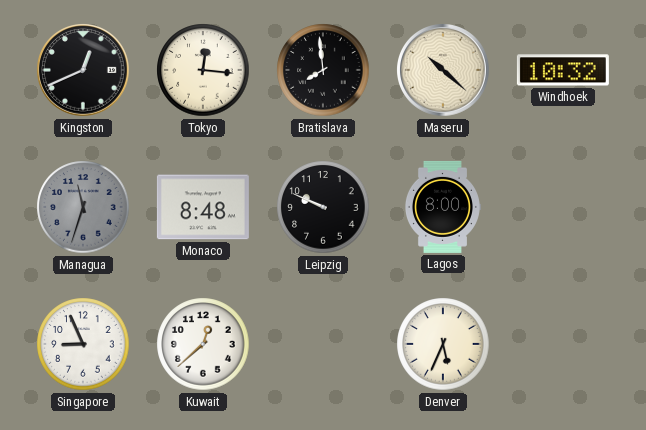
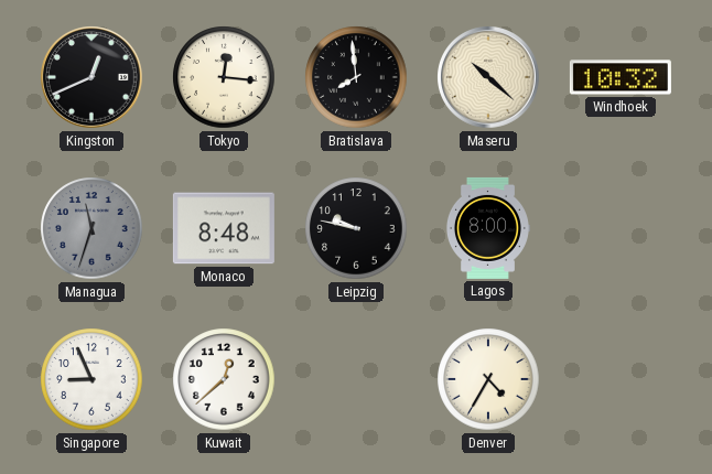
Leipzig: 9:49 -> 9:47 (356, 228)
Denver: 5:34 -> 4:35 (488, 379)
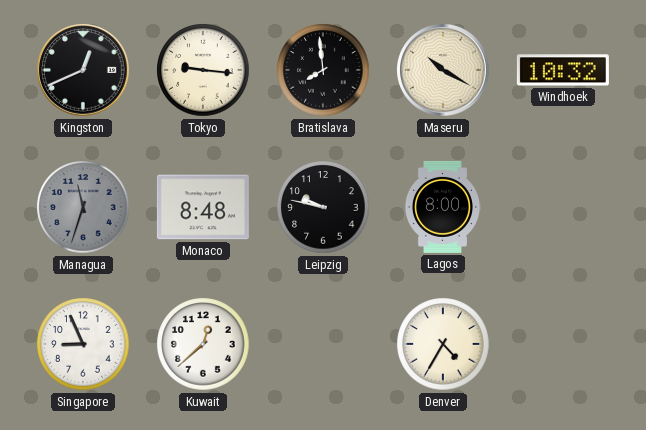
Tokyo: 12:16 -> 9:16 (203, 70)
Maseru: 10:22 -> 10:20 (443, 70)
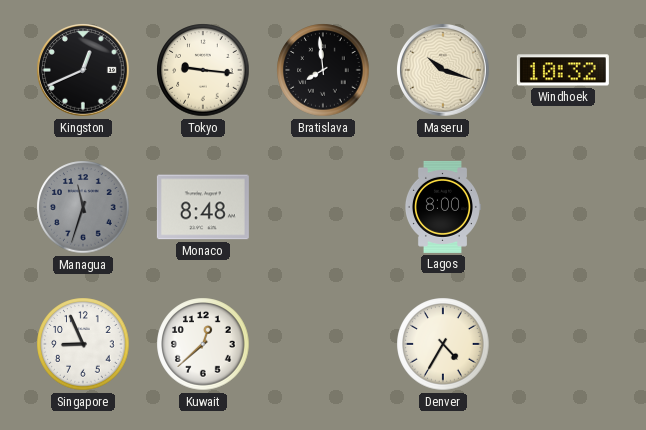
Maseru: 10:20 -> 10:18 (443, 70)
Leipzig: 9:47 -> none (323, 207)
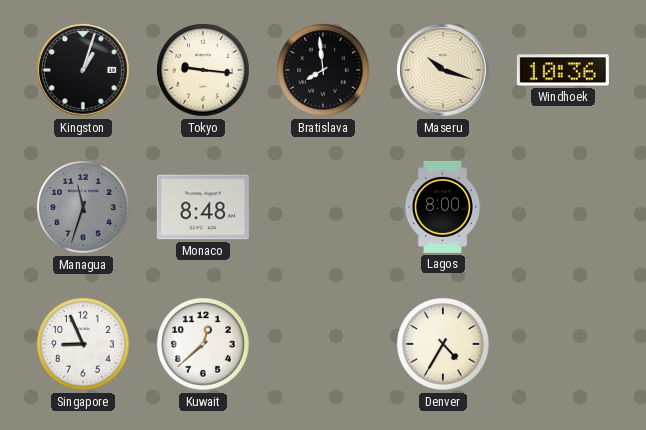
Kingston: 12:41 -> 1:03 (83, 70)
Windhoek: 10:32 -> 10:36 (563, 70)
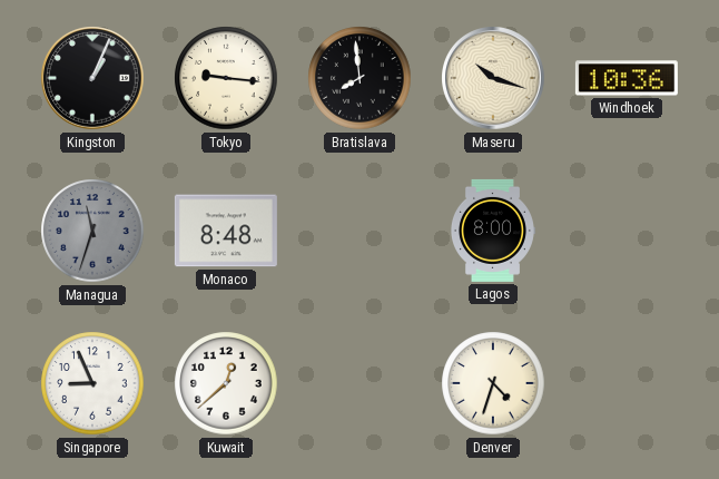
Kingston: 1:03 -> 1:04 (92, 78)
Denver: 4:35 -> 4:33 (493, 383)
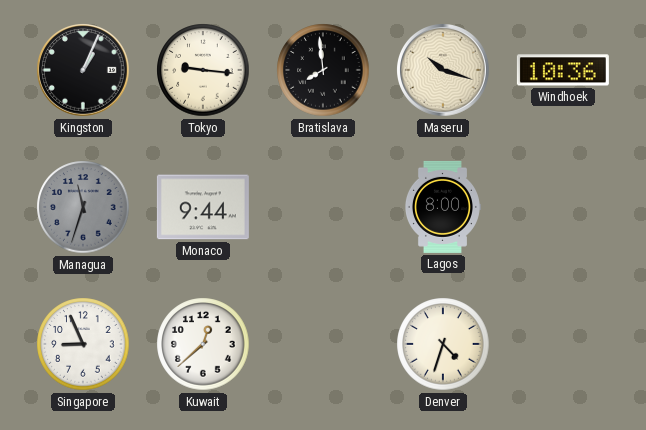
Monaco: 8:48 -> 9:44 (203, 207)
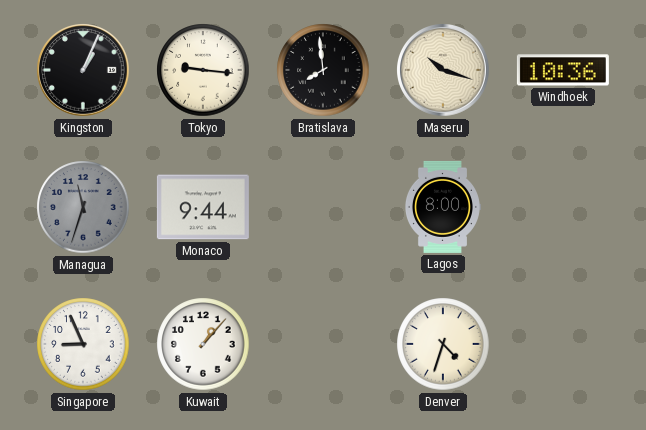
Kuwait: 12:38 -> 1:07 (203, 344)
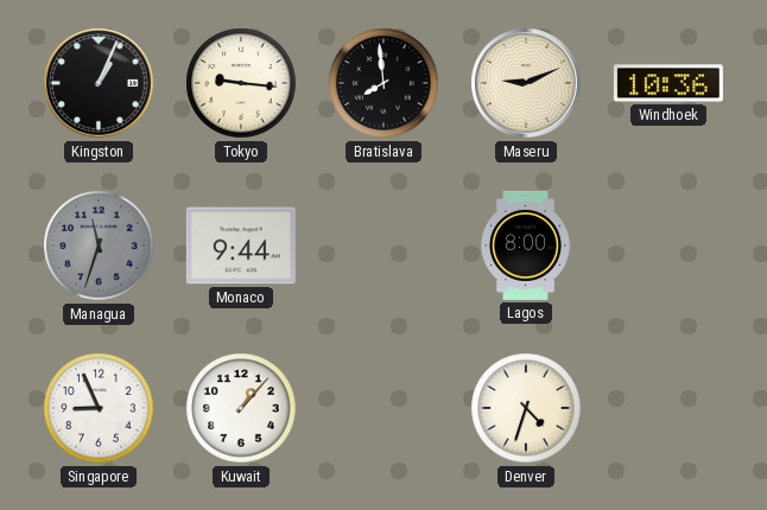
Maseru: 10:18 -> 9:11 (526, 83)
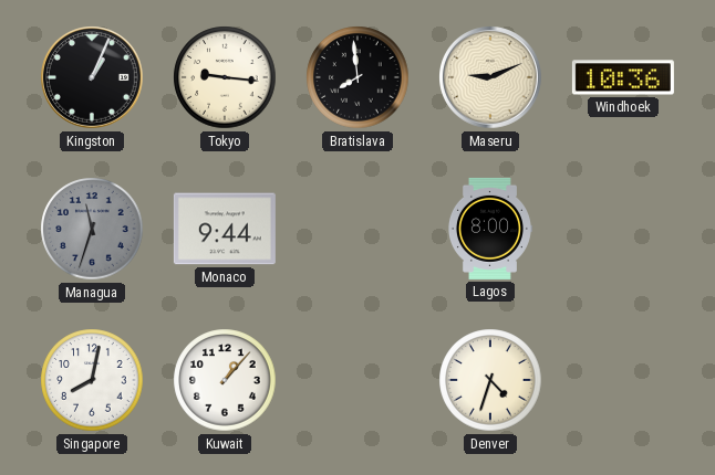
Singapore: 8:56 -> 8:02 (92, 380)
